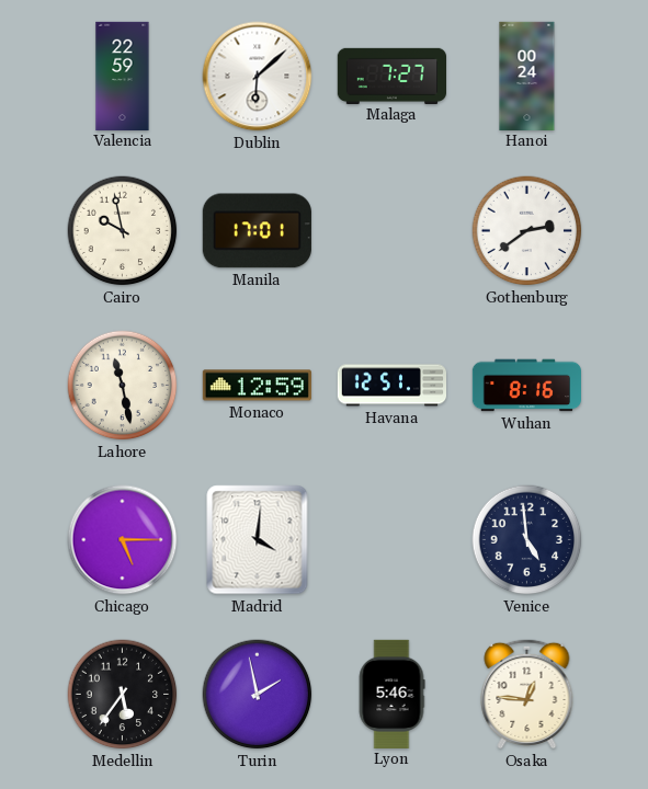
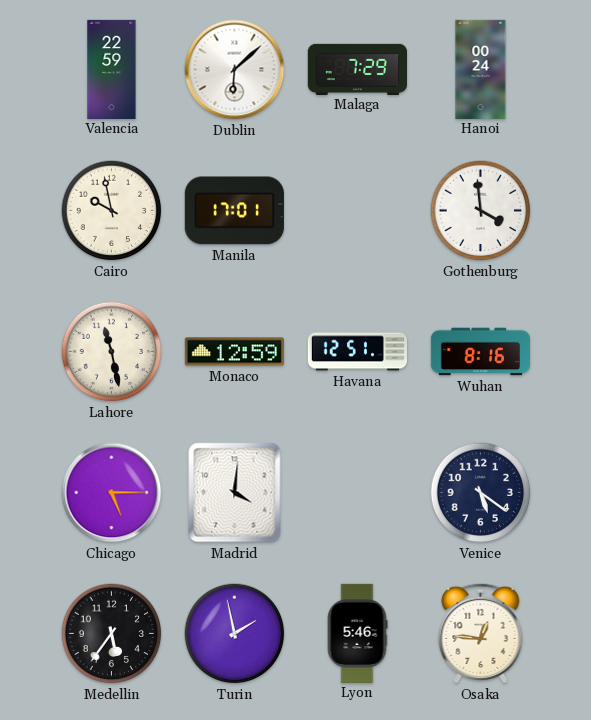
Malaga: 7:27 -> 7:29 (357, 69)
Gothenburg: 2:39 -> 3:59 (481, 211)
Venice: 4:59 -> 5:21 (481, 493)
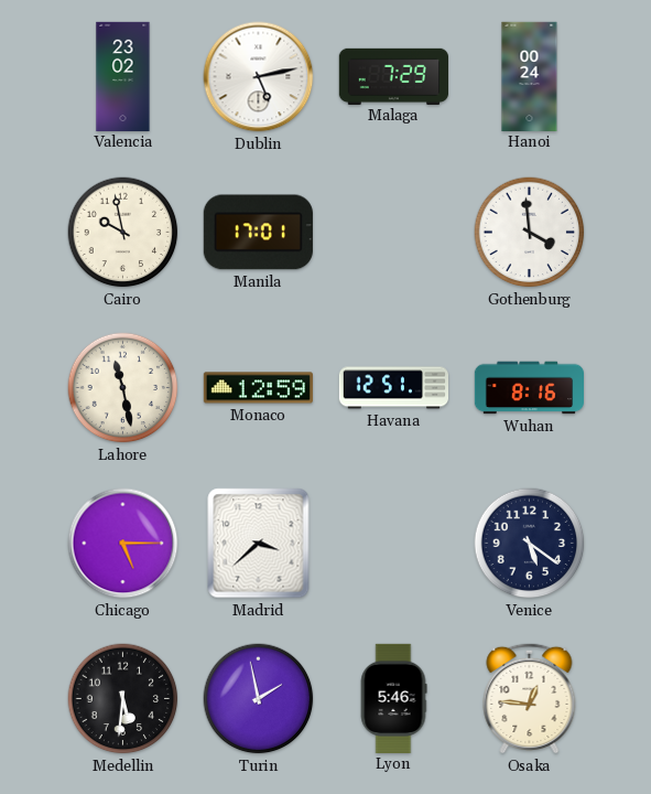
Valencia: 22:59 -> 23:02 (123, 76)
Dublin: 6:08 -> 5:13 (259, 77)
Madrid: 4:01 -> 3:38 (259, 544)
Medellin: 5:36 -> 5:31 (123, 699)
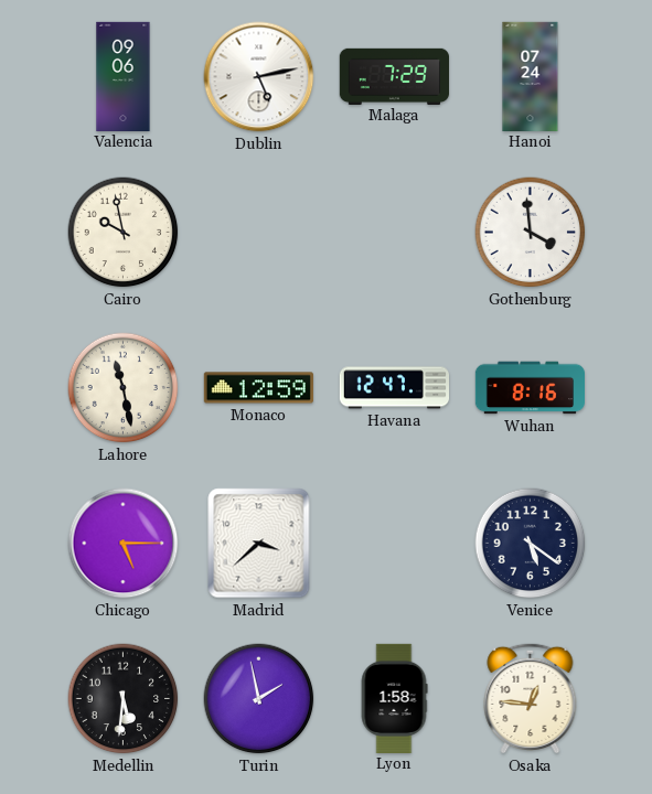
Valencia: 23:02 -> 09:06 (124, 76)
Hanoi: 00:24 -> 07:24 (531, 76)
Manila: 17:01 -> none (258, 233)
Havana: 12:51 -> 12:47 (394, 388)
Lyon: 5:46 -> 1:58 (394, 698)
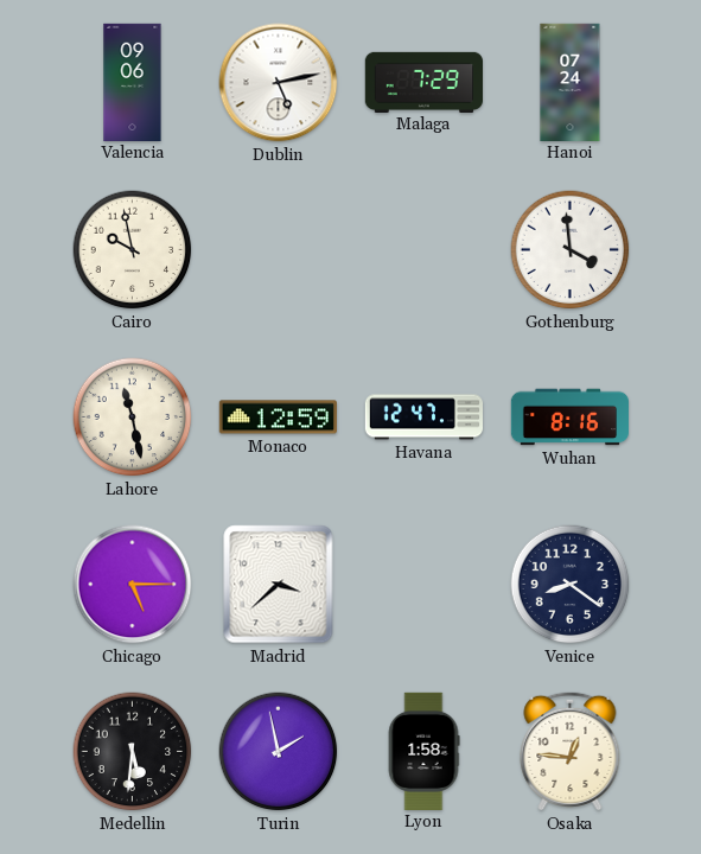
Venice: 5:21 -> 8:21 (571, 585)
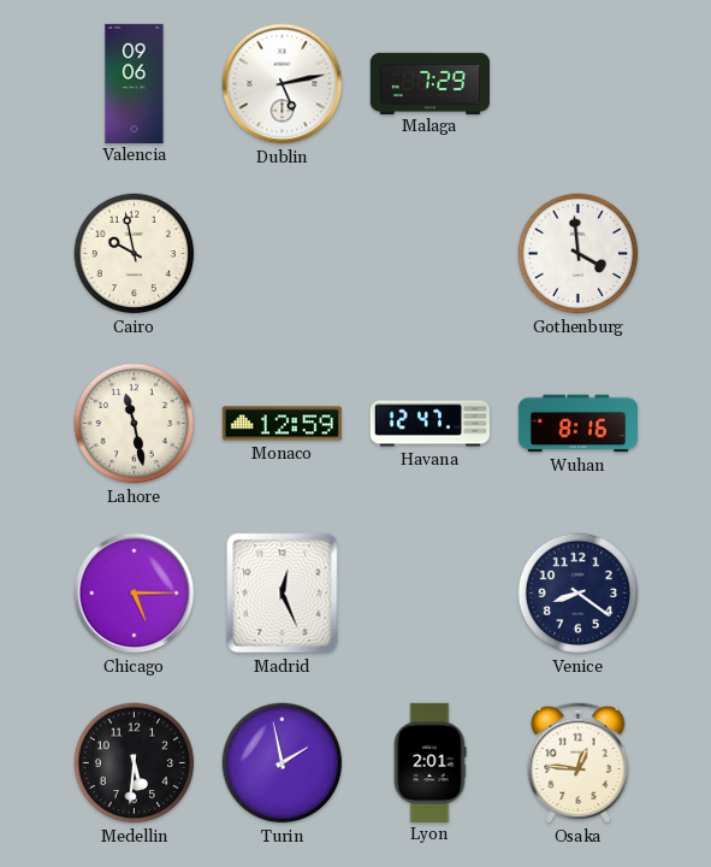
Hanoi: 07:24 -> none (571, 82)
Madrid: 3:38 -> 12:26 (283, 594)
Lyon: 1:58 -> 2:01 (429, 762)
